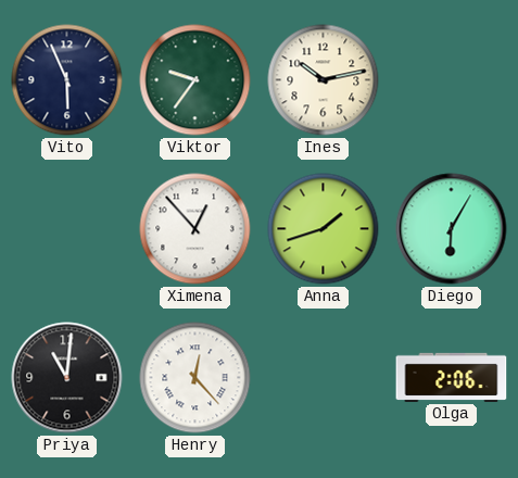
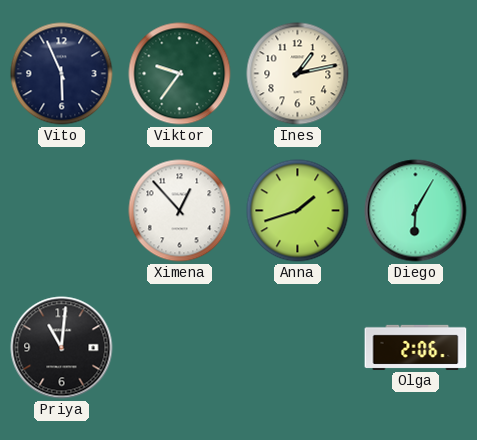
Ines: 10:13 -> 1:13 (298, 74)
Henry: 12:23 -> none (195, 378)
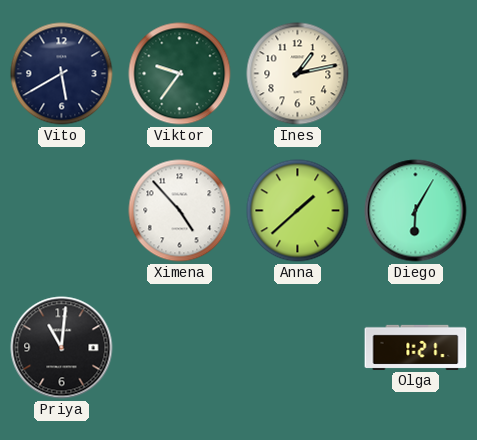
Vito: 5:56 -> 5:40 (62, 74)
Ximena: 12:53 -> 4:53 (180, 211)
Anna: 1:42 -> 1:38 (298, 211)
Olga: 2:06 -> 1:21 (416, 347)
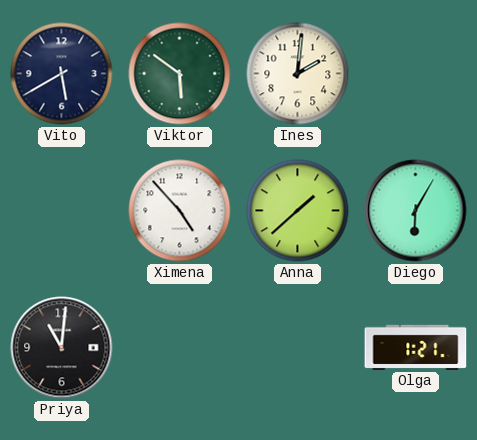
Viktor: 9:36 -> 5:51 (180, 74)
Ines: 1:13 -> 2:01 (298, 74)
